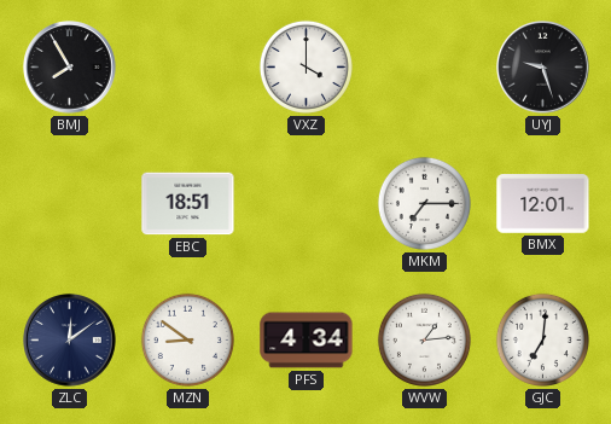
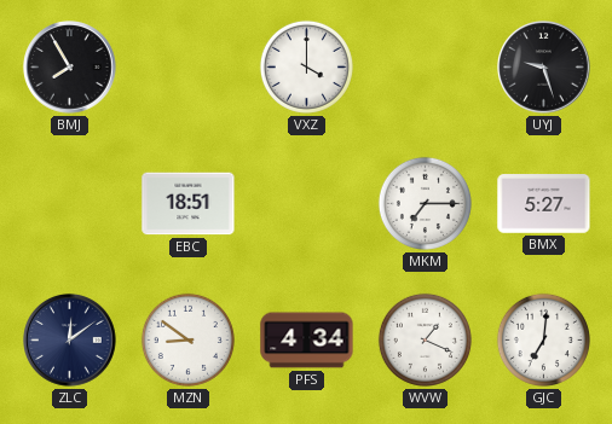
BMX: 12:01 -> 5:27 (544, 204)
WVW: 1:14 -> 1:19 (425, 339)
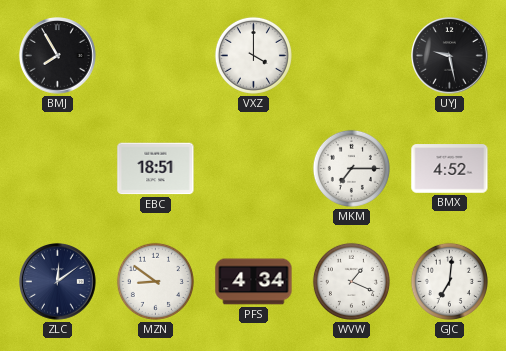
UYJ: 9:27 -> 9:28 (450, 56)
BMX: 5:27 -> 4:52 (450, 169)
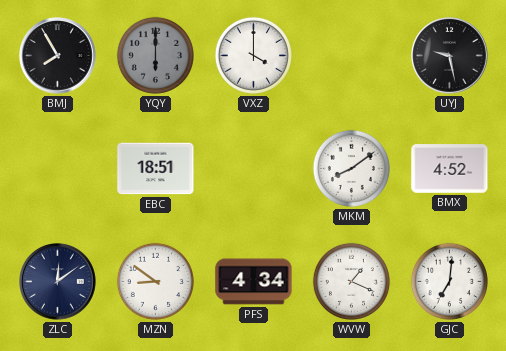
YQY: none -> 6:00 (155, 55)
MKM: 7:15 -> 8:09 (351, 168)
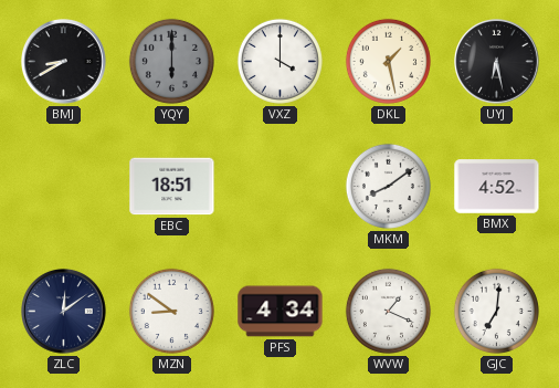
BMJ: 7:55 -> 8:40 (64, 62)
DKL: none -> 1:28 (388, 61)
UYJ: 9:28 -> 6:28 (497, 62)
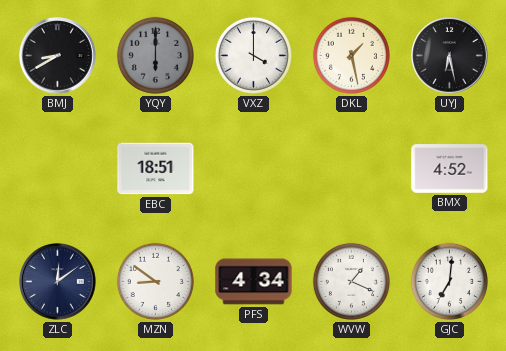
MKM: 8:09 -> none (388, 186)
